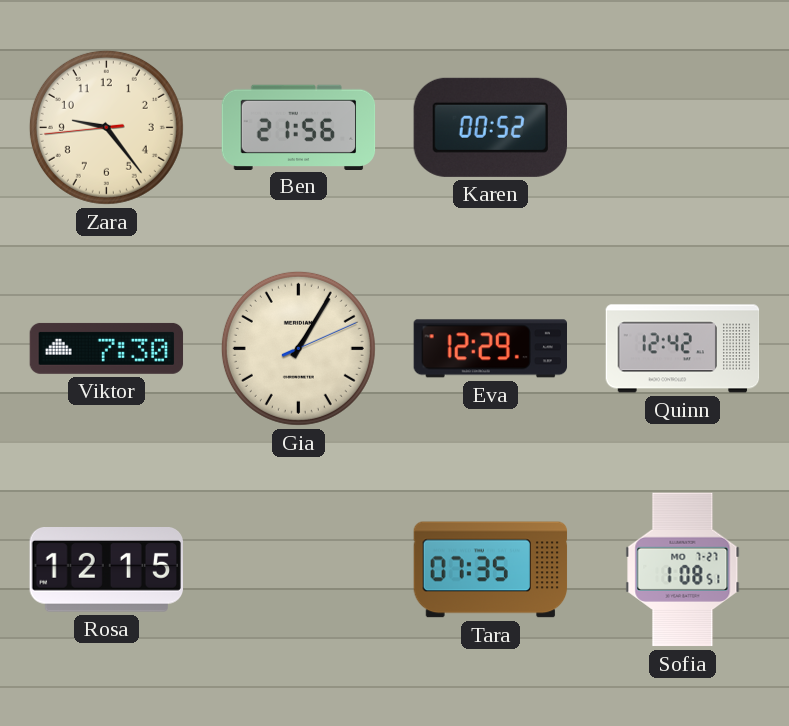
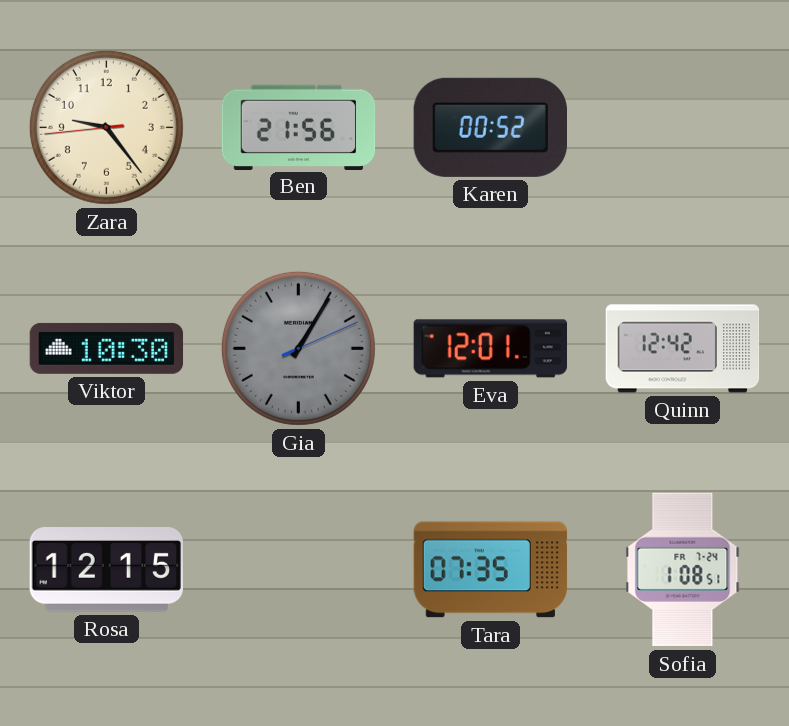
Viktor: 7:30 -> 10:30 (107, 348)
Gia dial: cream -> grey (298, 348)
Eva: 12:29 -> 12:01 (490, 349)
Sofia date: MO 7-27 -> FR 7-24 (683, 570)
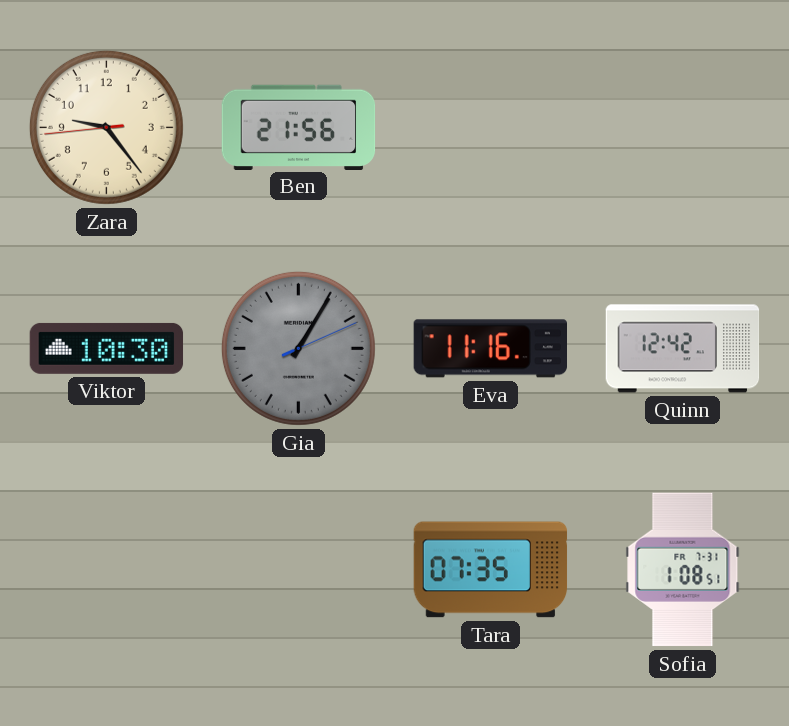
Karen: 00:52 -> none (490, 127)
Eva: 12:01 -> 11:16 (490, 349)
Rosa: 12:15 -> none (106, 570)
Sofia date: FR 7-24 -> FR 7-31 (683, 570)
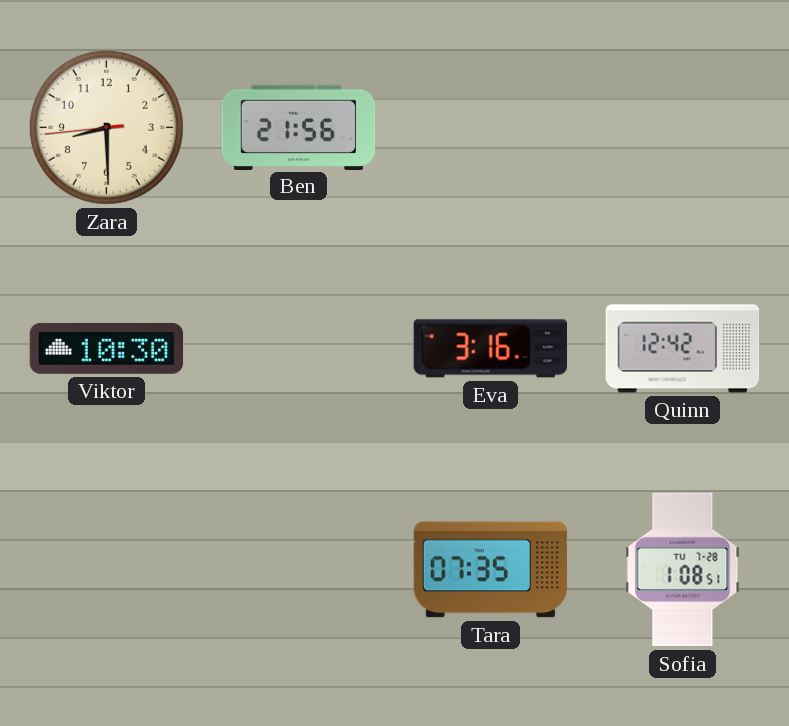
Zara: 9:23 -> 8:29 (106, 127)
Gia: 1:05 -> none (298, 348)
Eva: 11:16 -> 3:16 (490, 349)
Sofia date: FR 7-31 -> TU 7-28 (683, 570)
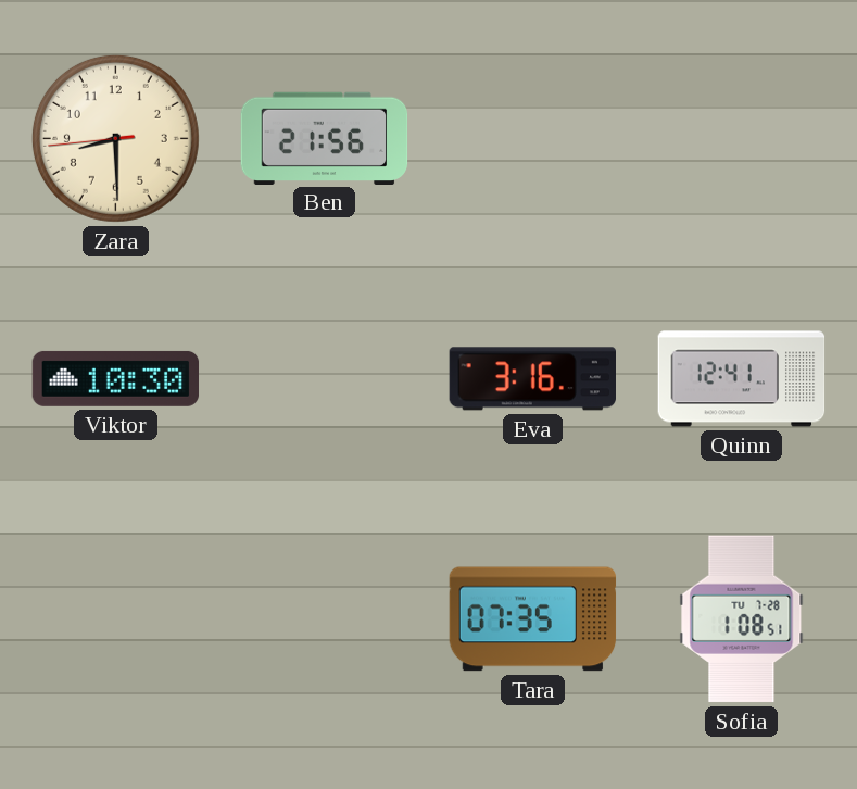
Quinn: 12:42 -> 12:41 (742, 379)
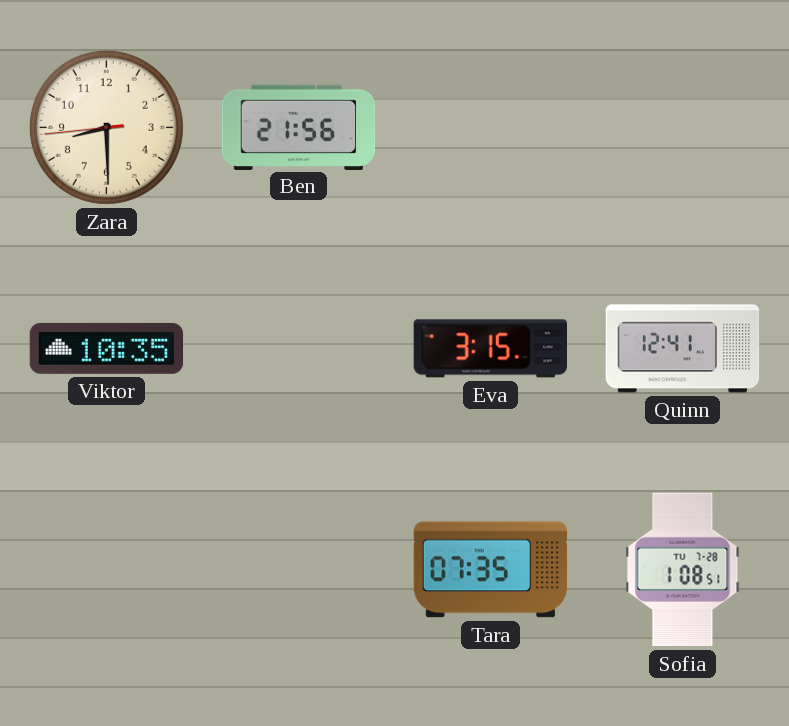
Viktor: 10:30 -> 10:35 (107, 348)
Eva: 3:16 -> 3:15 (490, 349)
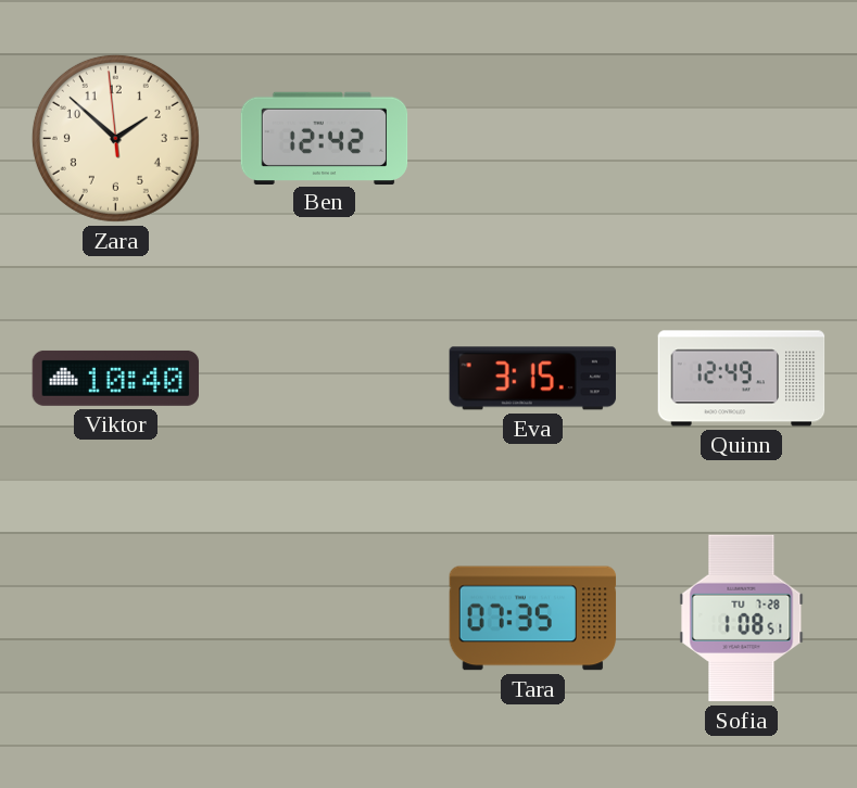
Zara: 8:29 -> 1:51 (115, 138)
Ben: 21:56 -> 12:42 (325, 138)
Viktor: 10:35 -> 10:40 (116, 378)
Quinn: 12:41 -> 12:49 (742, 379)
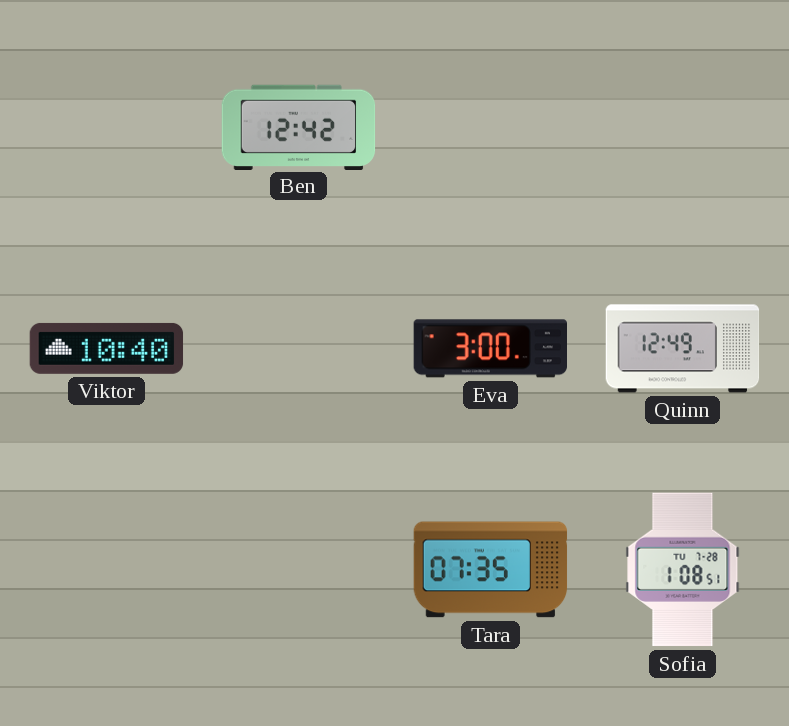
Zara: 1:51 -> none (115, 138)
Eva: 3:15 -> 3:00 (490, 349)
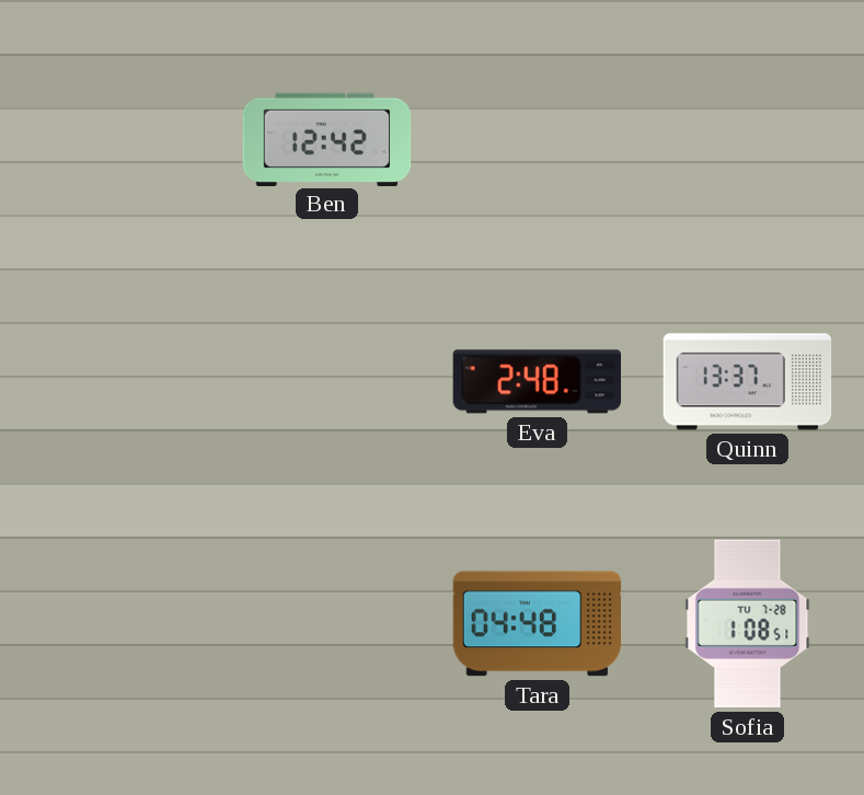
Viktor: 10:40 -> none (107, 348)
Eva: 3:00 -> 2:48 (537, 382)
Quinn: 12:49 -> 13:37 (748, 382)
Tara: 07:35 -> 04:48 (538, 624)
